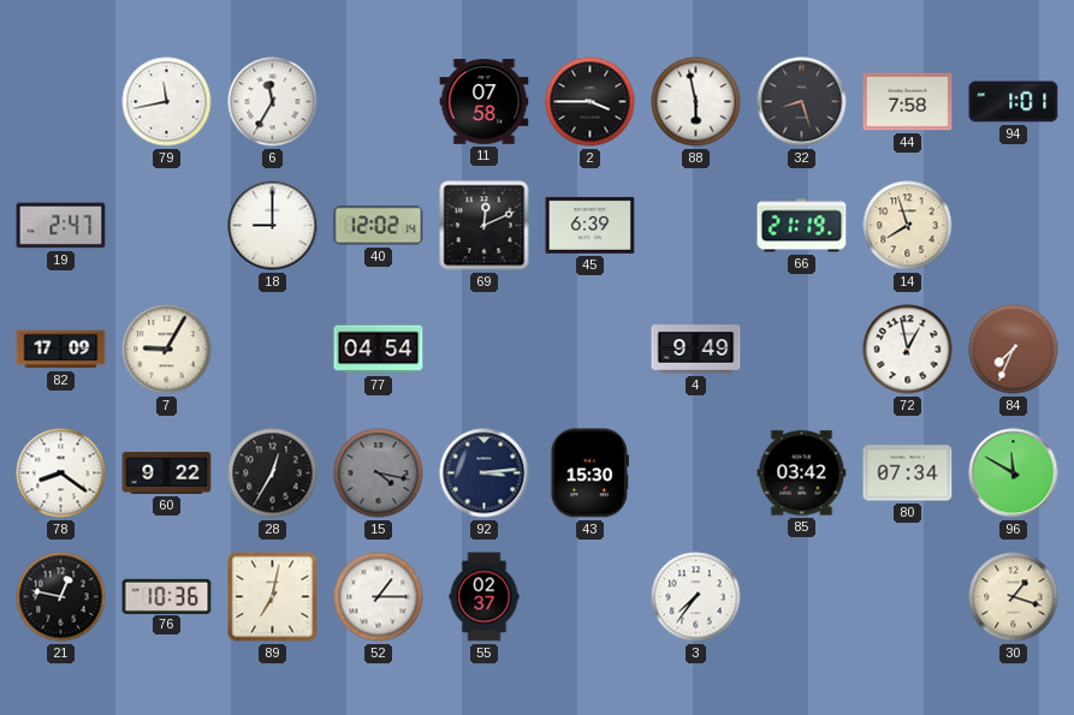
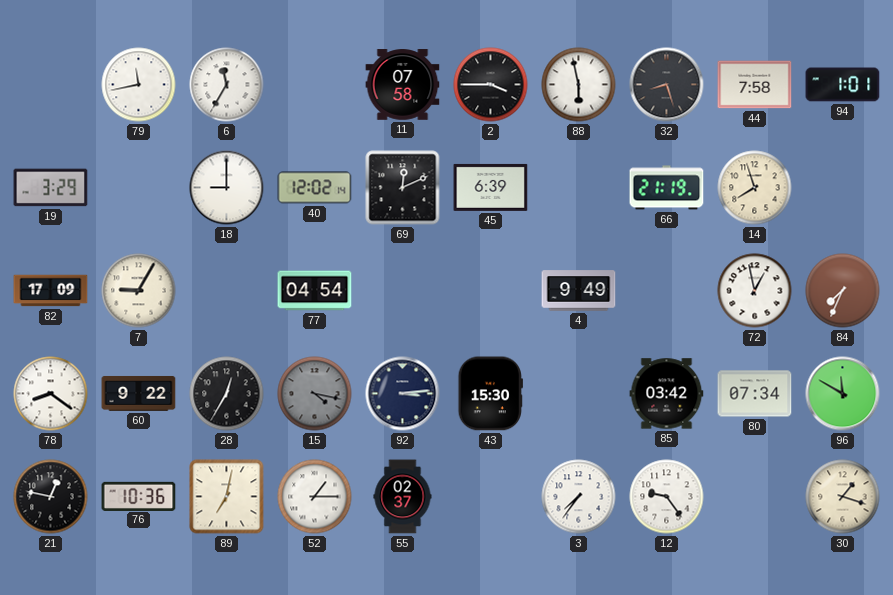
19: 2:47 -> 3:29 (51, 188)
12: none -> 9:24 (667, 497)
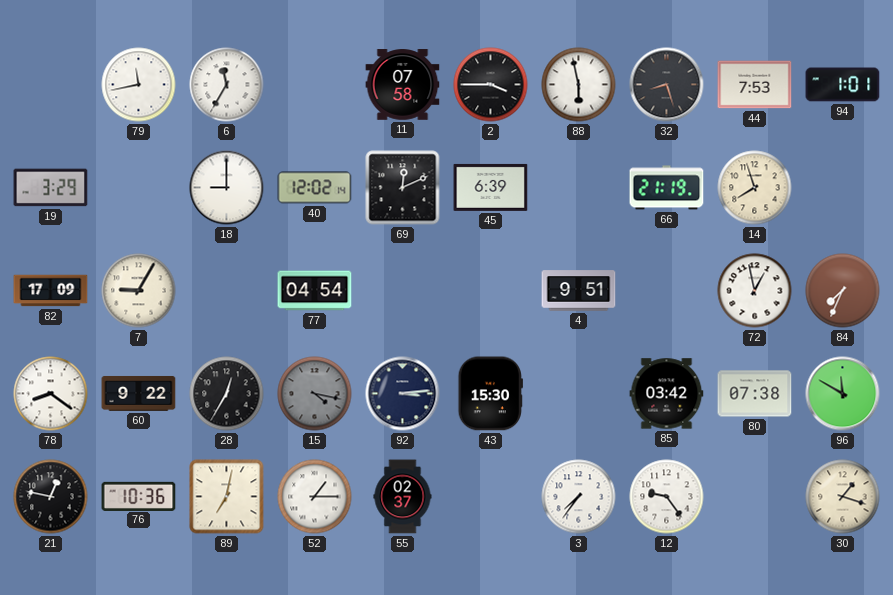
44: 7:58 -> 7:53 (755, 85)
4: 9:49 -> 9:51 (579, 291)
80: 07:34 -> 07:38 (755, 394)
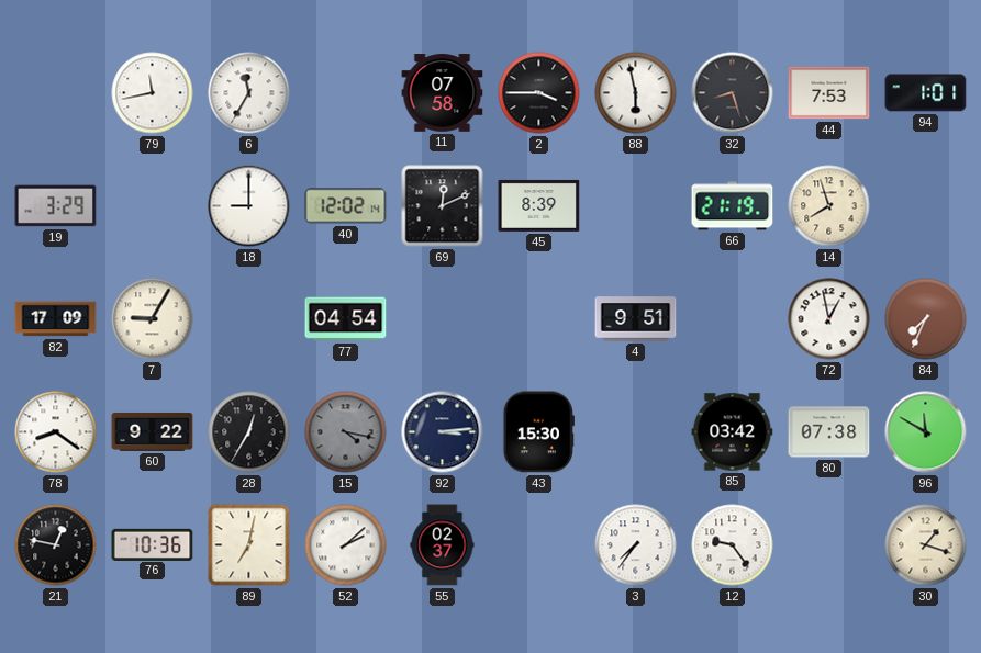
45: 6:39 -> 8:39 (539, 205)
52: 1:15 -> 2:08 (346, 545)
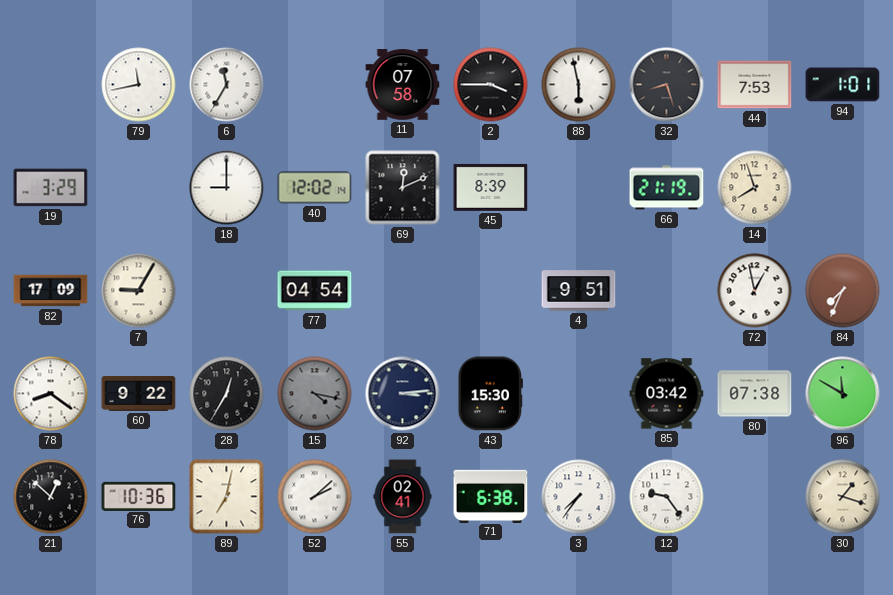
21: 12:47 -> 12:52 (51, 497)
55: 02:37 -> 02:41 (403, 497)
71: none -> 6:38 (491, 496)
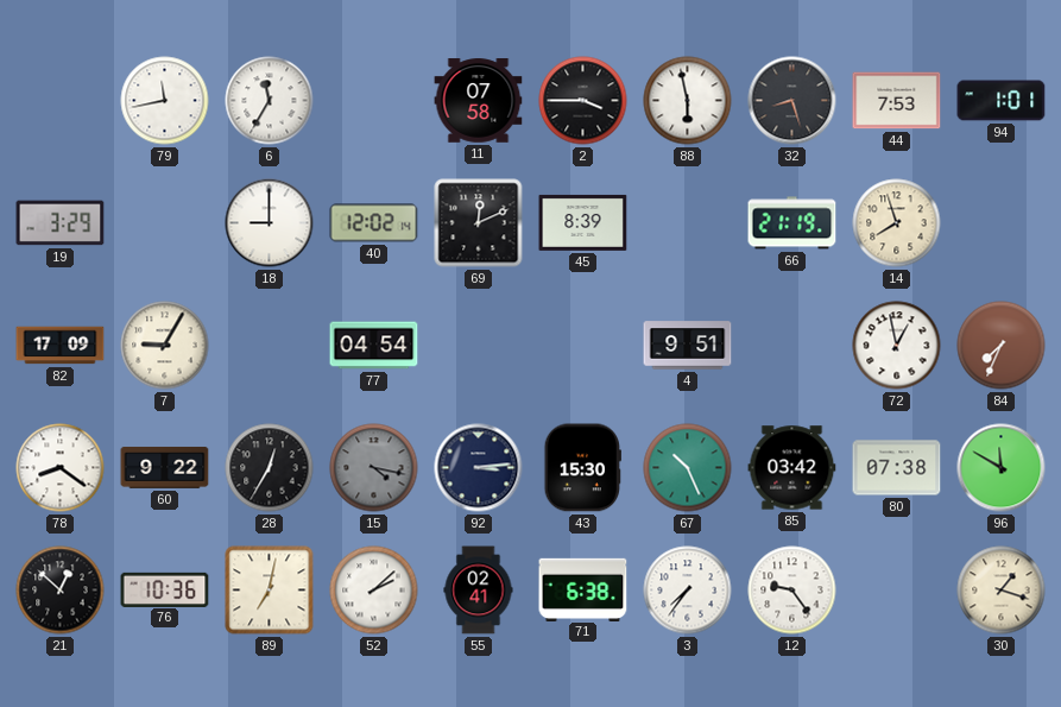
67: none -> 10:26 (688, 468)
